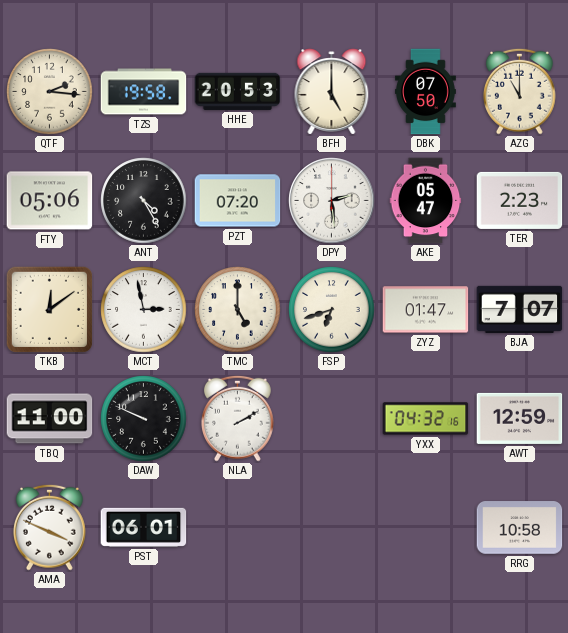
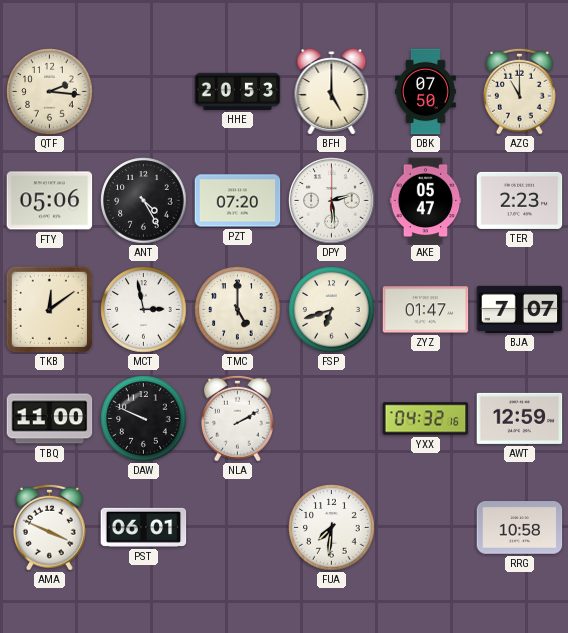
TZS: 19:58 -> none (144, 92)
FUA: none -> 7:31 (332, 528)
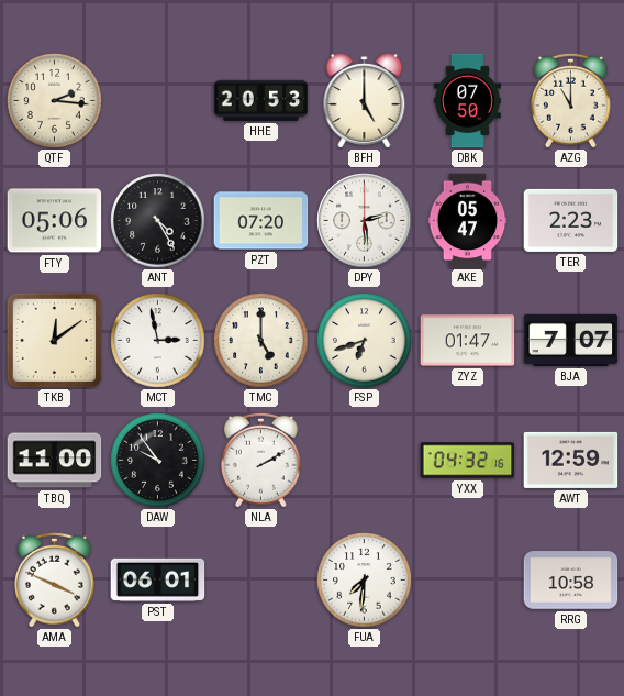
DAW: 9:49 -> 9:54 (158, 461)
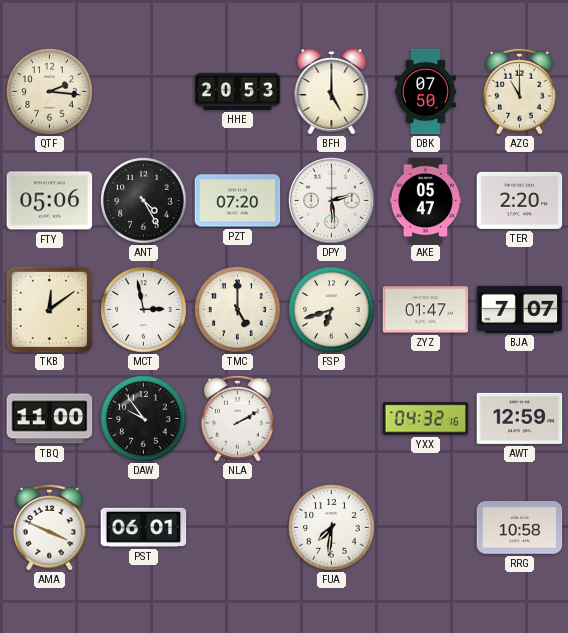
TER: 2:23 -> 2:20 (520, 200)
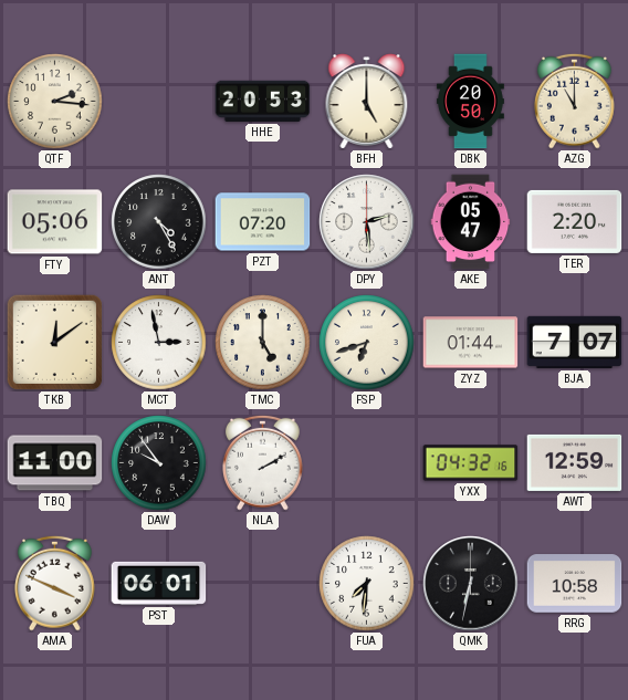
DBK: 07:50 -> 20:50 (470, 102)
ZYZ: 01:47 -> 01:44 (471, 343)
QMK: none -> 6:32 (471, 584)
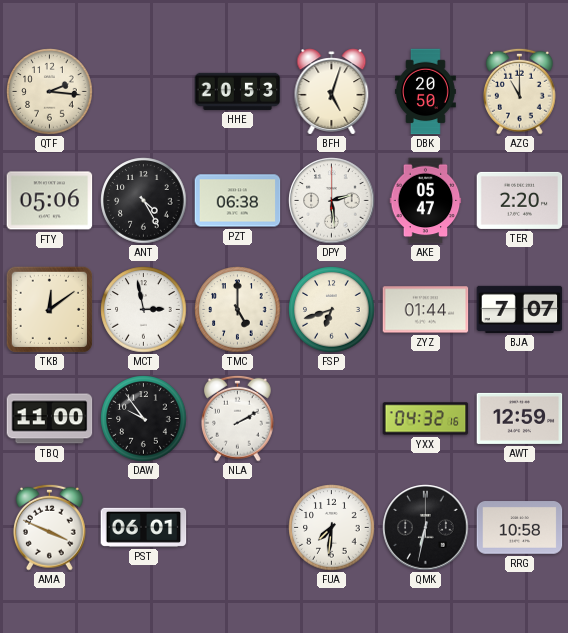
BFH: 5:00 -> 5:03 (332, 92)
PZT: 07:20 -> 06:38 (238, 201)
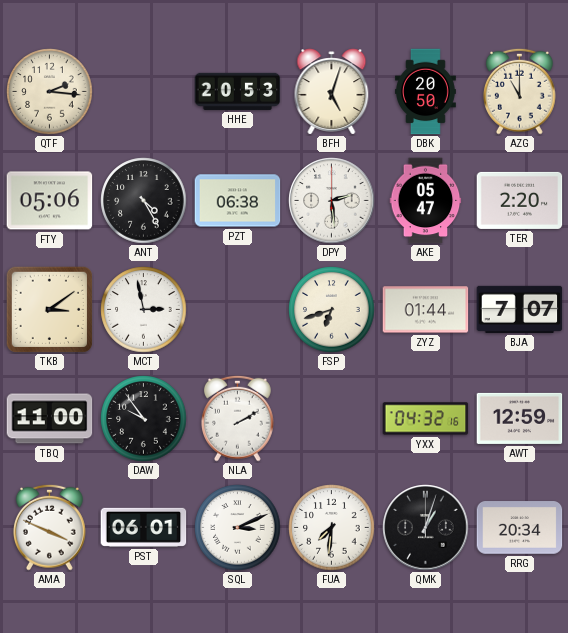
TKB: 12:09 -> 3:09 (49, 309)
TMC: 5:00 -> none (238, 310)
SQL: none -> 3:11 (238, 528)
QMK: 6:32 -> 1:03 (426, 528)
RRG: 10:58 -> 20:34 (520, 528)
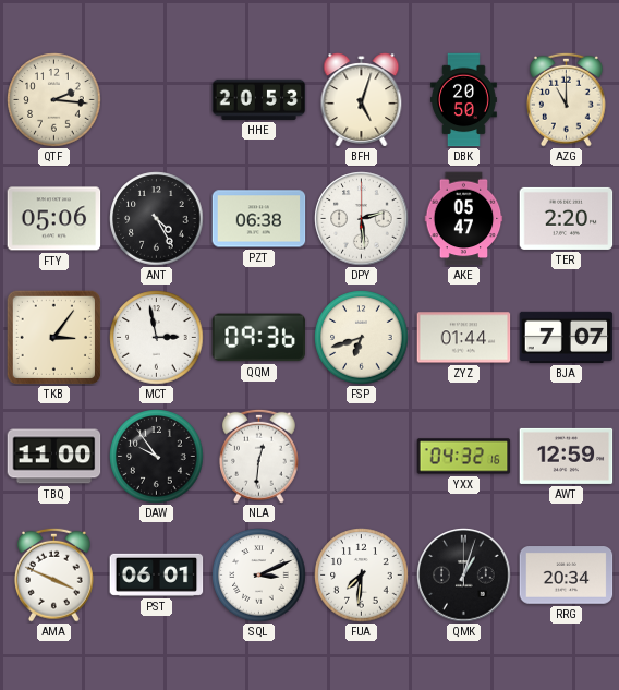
TKB: 3:09 -> 3:06 (53, 337)
QQM: none -> 09:36 (259, 338)
NLA: 2:10 -> 12:31 (259, 456)
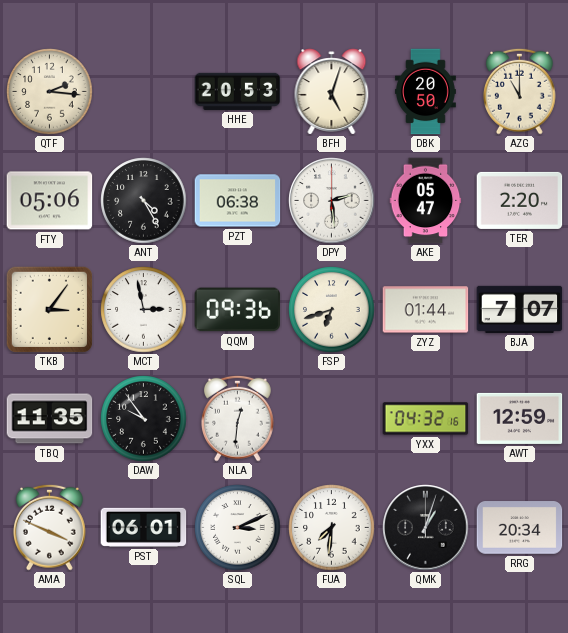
TBQ: 11:00 -> 11:35 (50, 419)
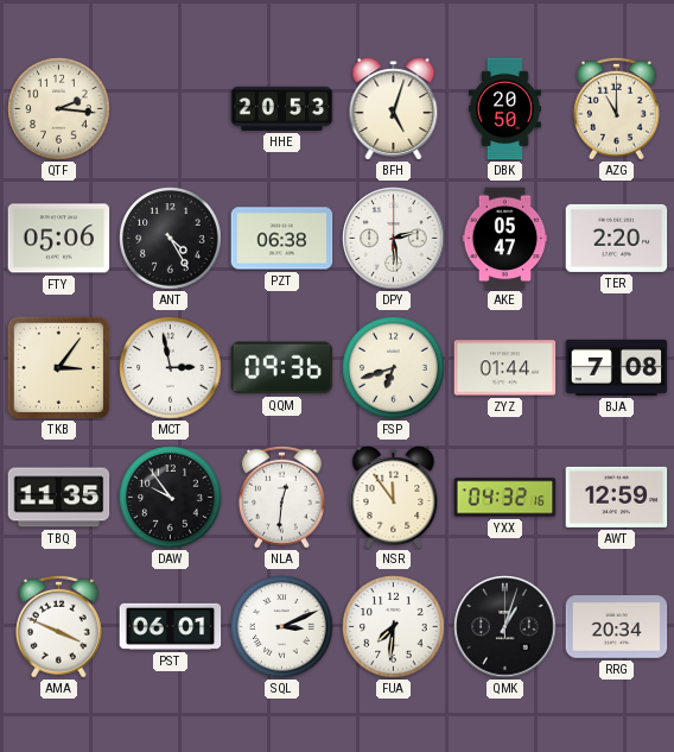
BJA: 7:07 -> 7:08 (617, 367)
NSR: none -> 11:54 (394, 498)
